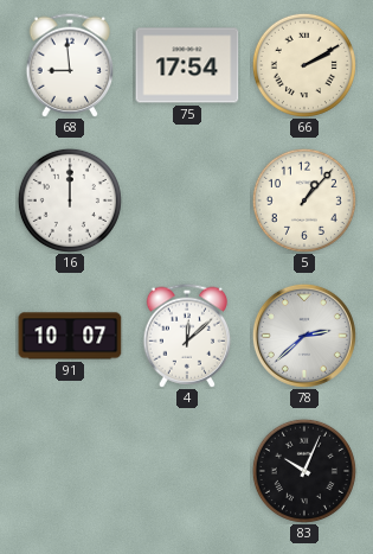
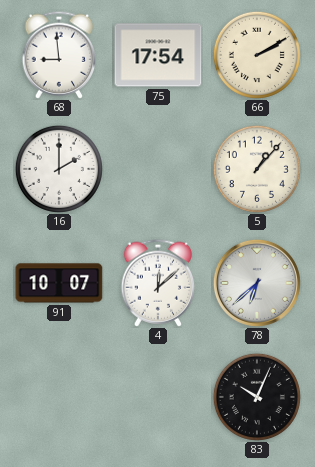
16: 12:00 -> 2:00 (59, 169)
78: 2:38 -> 6:38 (257, 283)
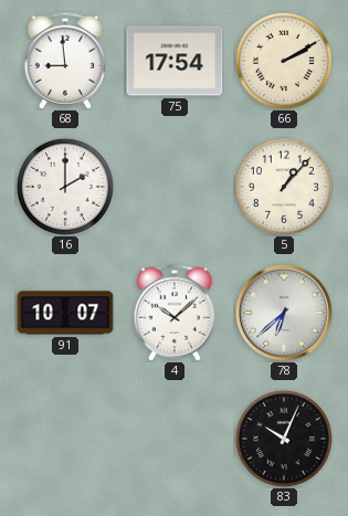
4: 12:08 -> 10:08 (175, 313)
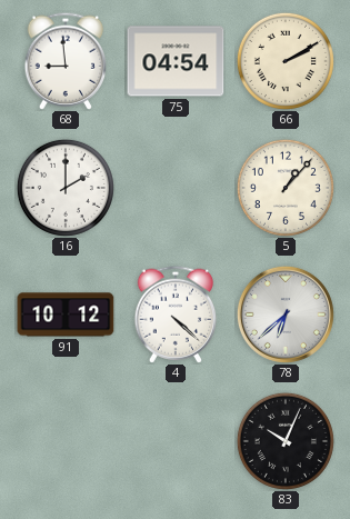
75: 17:54 -> 04:54 (176, 61)
91: 10:07 -> 10:12 (66, 315)
4: 10:08 -> 4:22 (176, 315)
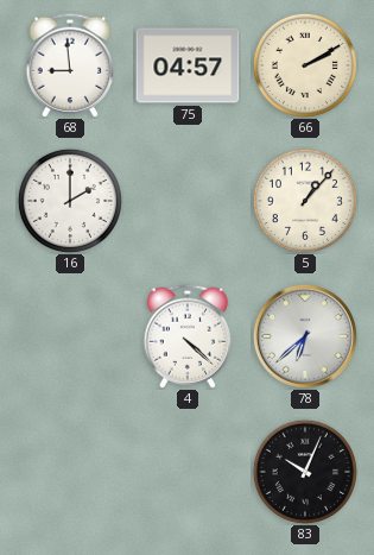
75: 04:54 -> 04:57 (188, 65)
91: 10:12 -> none (66, 315)
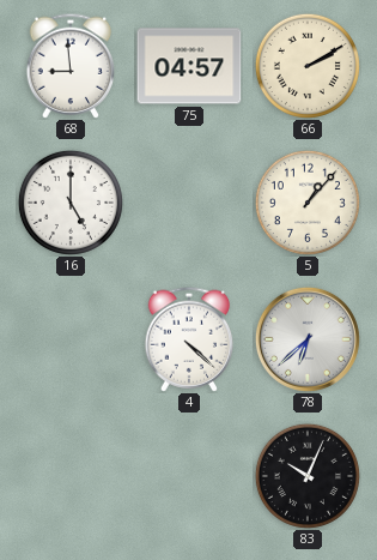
16: 2:00 -> 5:00 (71, 203)
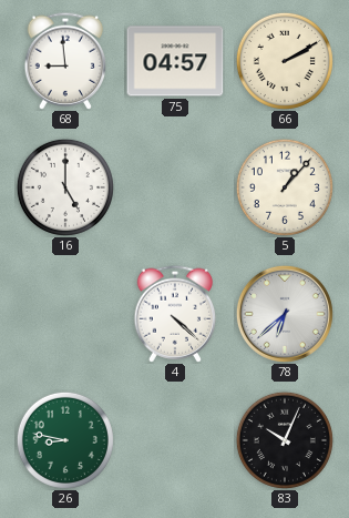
26: none -> 8:47 (65, 440)
